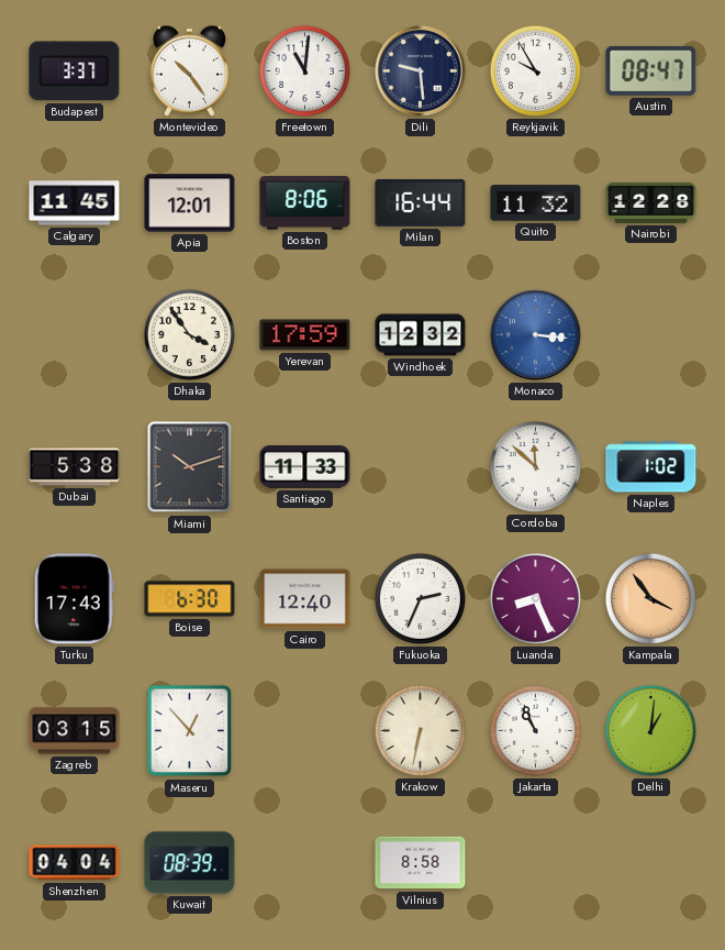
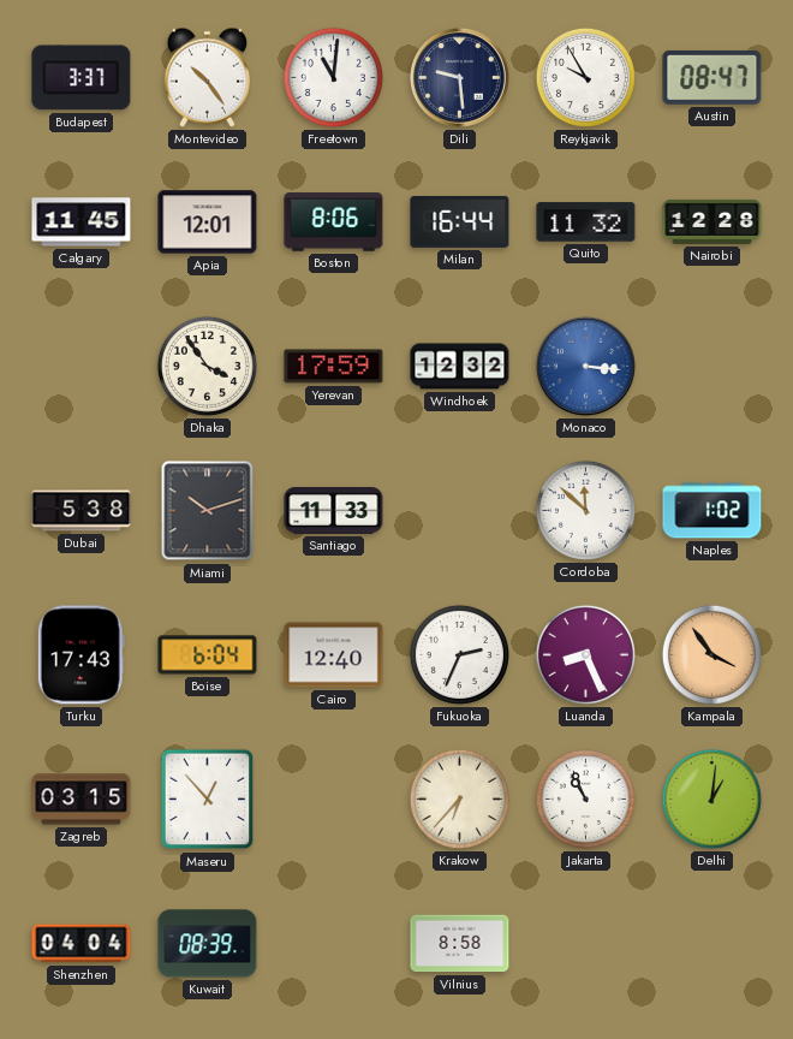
Boise: 6:30 -> 6:04 (208, 655)
Krakow: 6:32 -> 6:37 (459, 798)
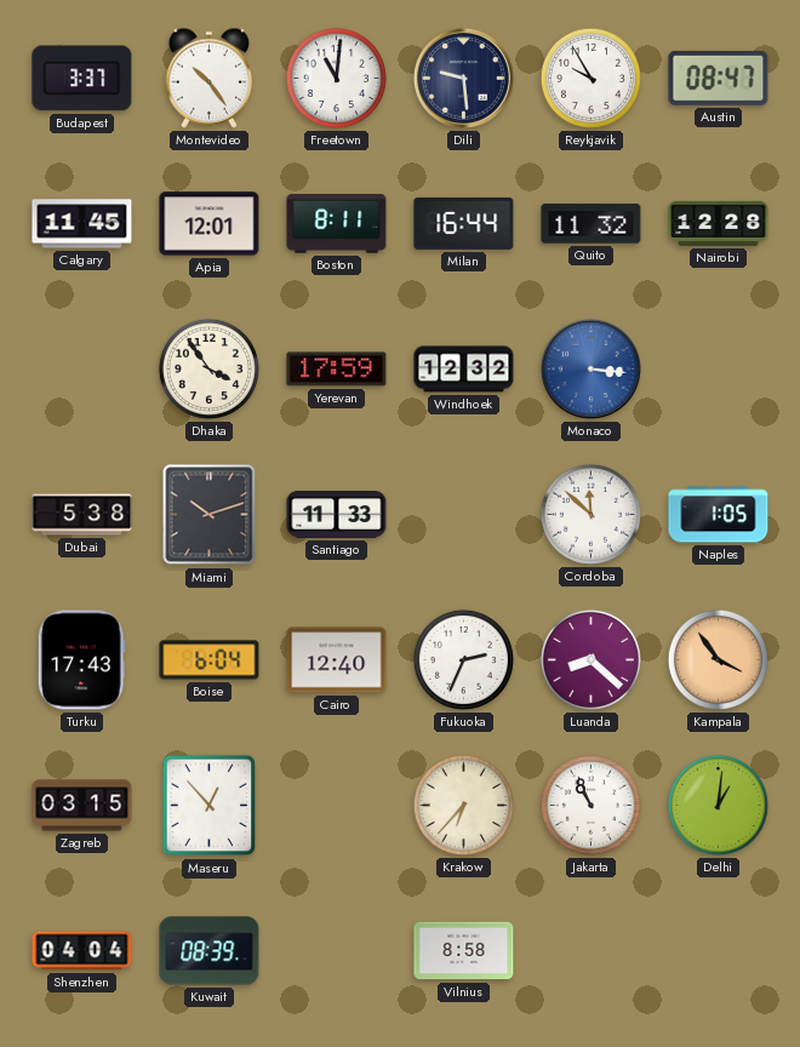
Boston: 8:06 -> 8:11 (337, 224)
Naples: 1:02 -> 1:05 (719, 515)
Luanda: 8:26 -> 8:22 (590, 659)
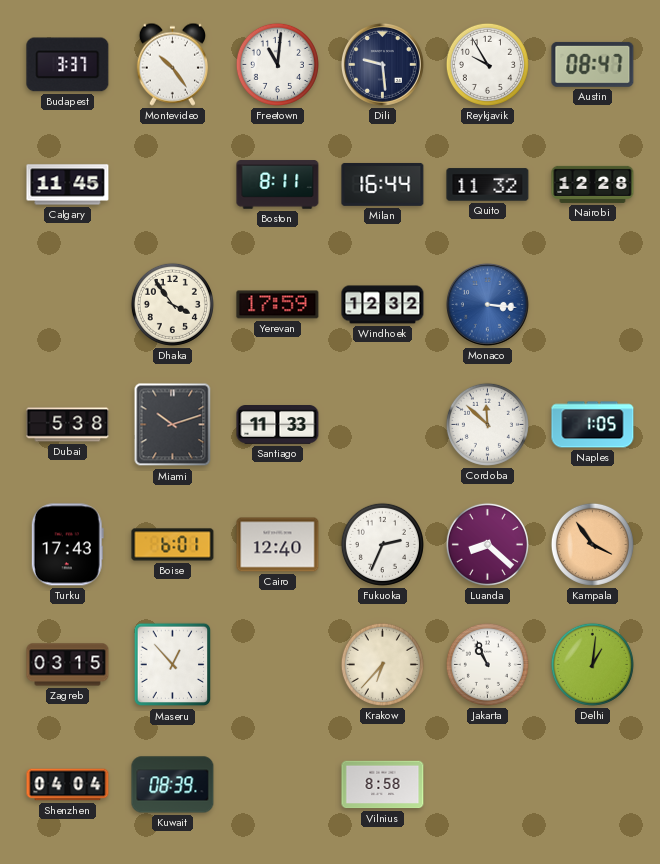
Apia: 12:01 -> none (210, 224)
Boise: 6:04 -> 6:01 (173, 545)
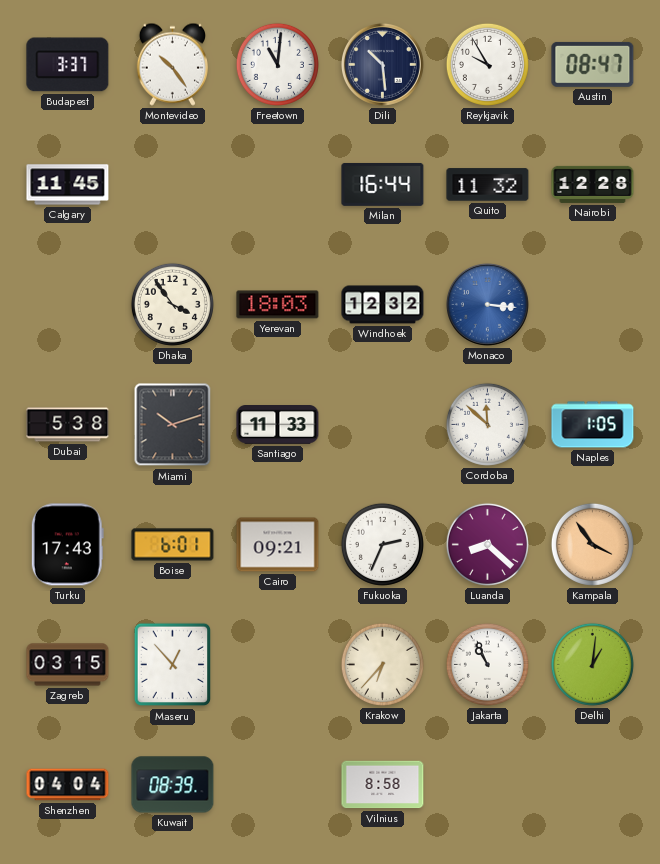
Dili: 9:29 -> 10:29 (382, 64)
Boston: 8:11 -> none (278, 185)
Yerevan: 17:59 -> 18:03 (278, 305)
Cairo: 12:40 -> 09:21 (278, 545)
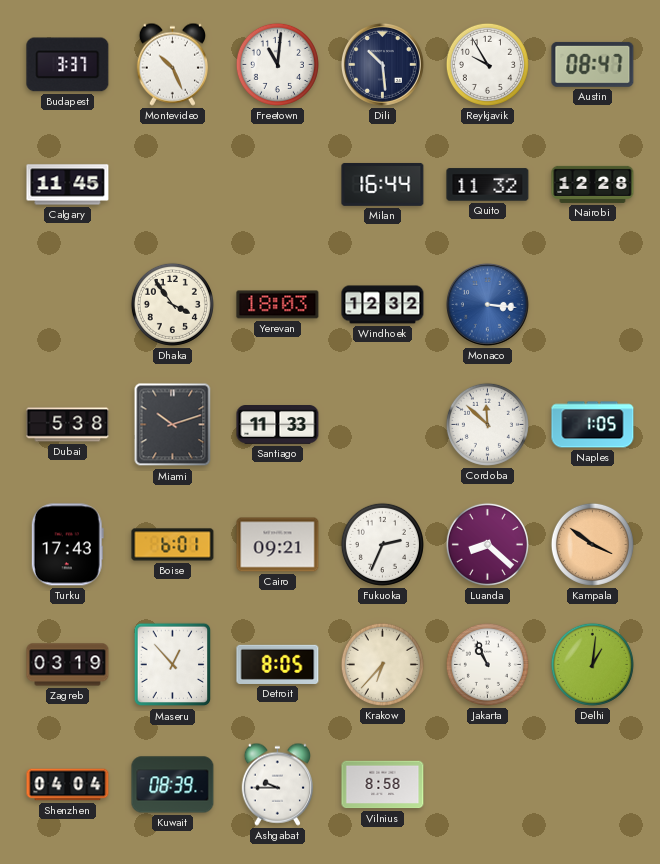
Montevideo: 10:24 -> 10:26 (172, 64)
Kampala: 3:54 -> 3:51 (592, 544)
Zagreb: 03:15 -> 03:19 (68, 665)
Detroit: none -> 8:05 (278, 664)
Ashgabat: none -> 9:45 (277, 784)
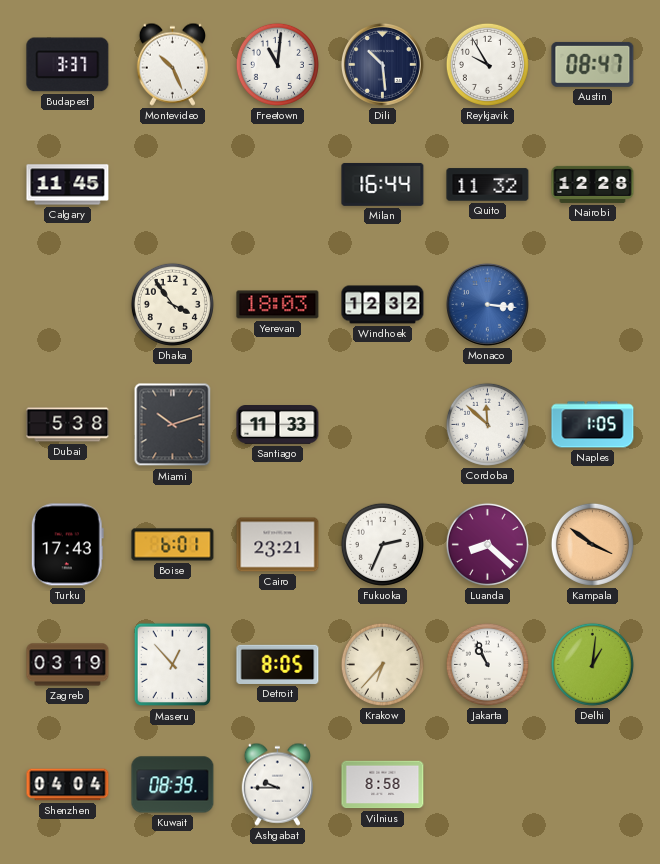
Cairo: 09:21 -> 23:21 (278, 545)
